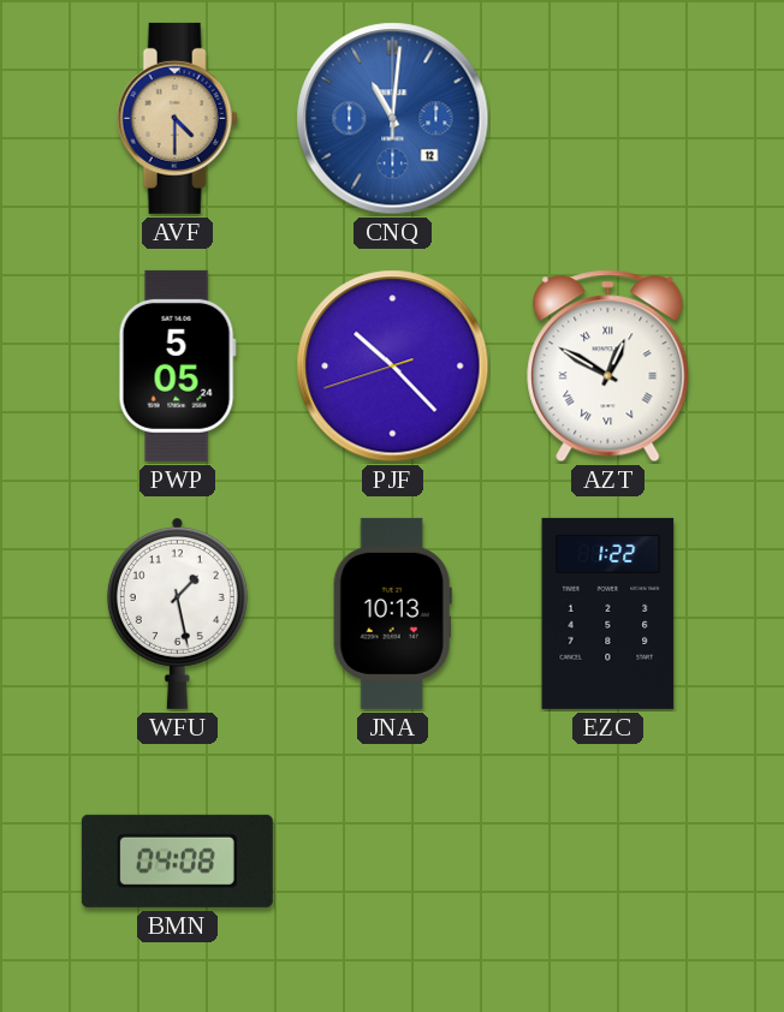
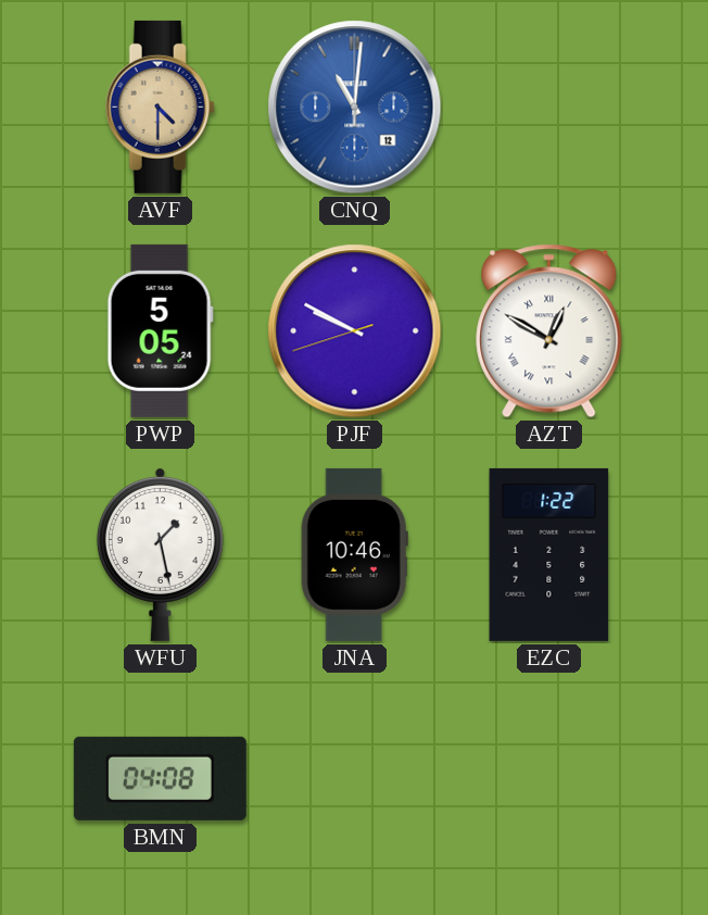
PJF: 10:22 -> 9:49 (355, 331)
JNA: 10:13 -> 10:46 (354, 554)
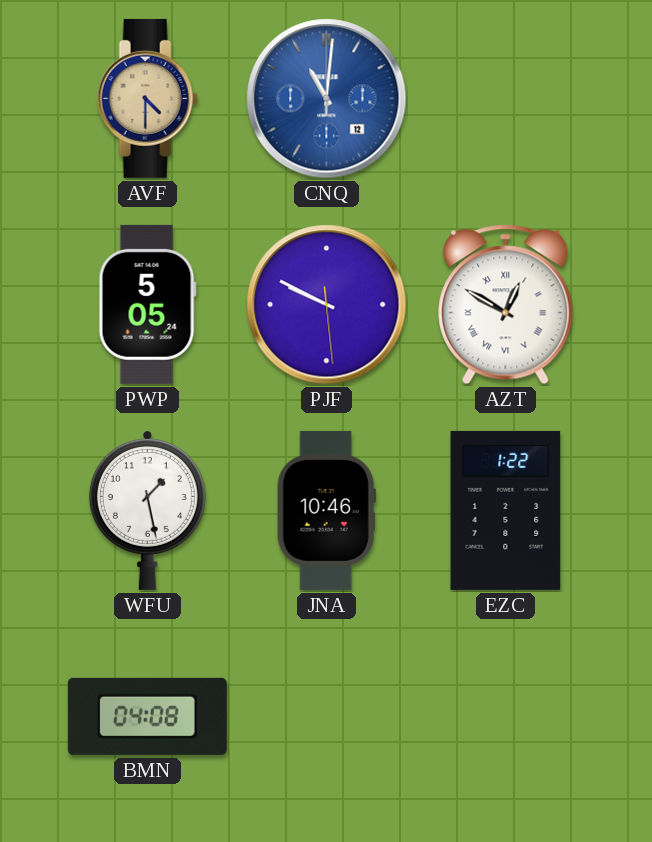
PJF: 9:49:42 -> 9:49:29 (327, 305)
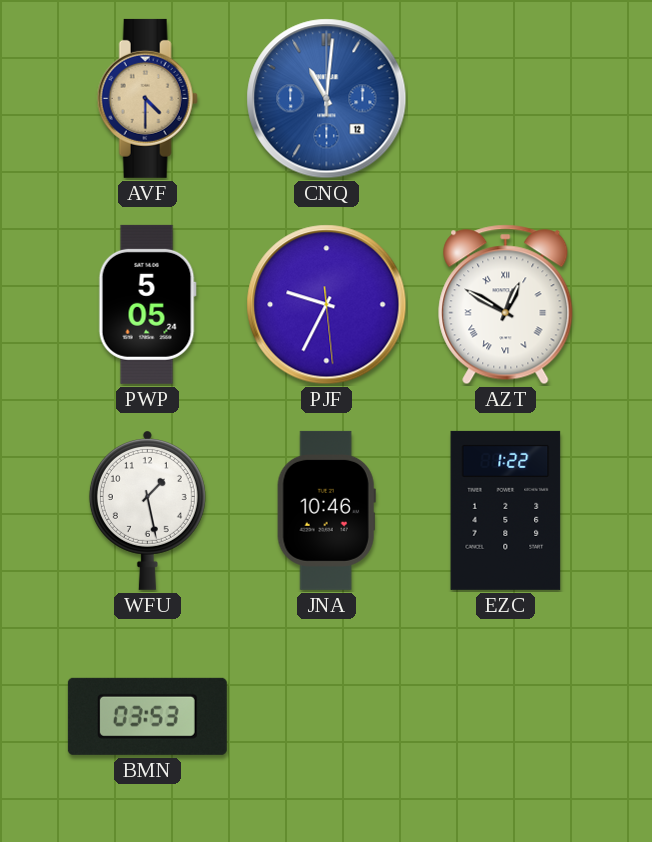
PJF: 9:49 -> 9:34 (327, 305)
BMN: 04:08 -> 03:53 (147, 716)
